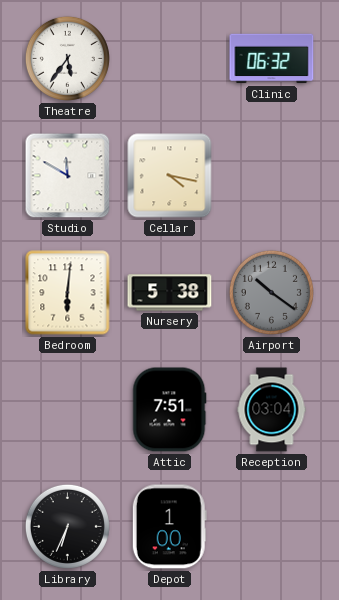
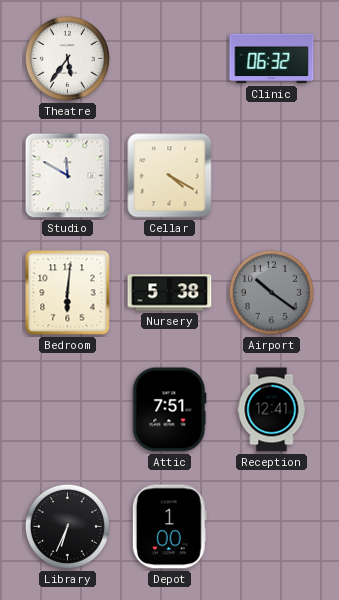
Cellar: 4:17 -> 4:20 (170, 176)
Reception: 03:04 -> 12:41 (272, 410)
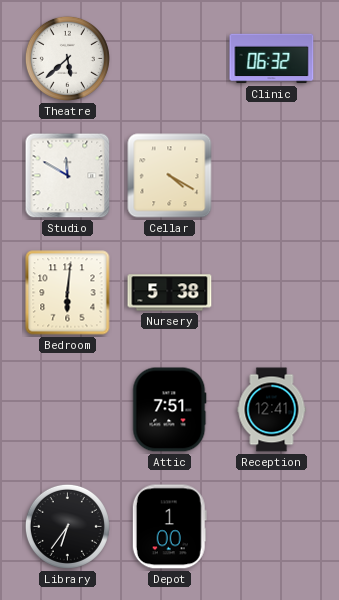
Theatre: 5:36 -> 5:38 (67, 58)
Airport: 10:21 -> none (271, 292)
Library: 6:34 -> 6:36 (67, 526)
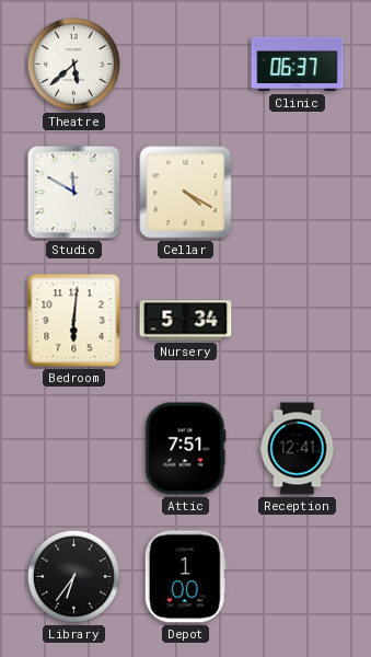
Clinic: 06:32 -> 06:37 (298, 65)
Nursery: 5:38 -> 5:34 (186, 321)
